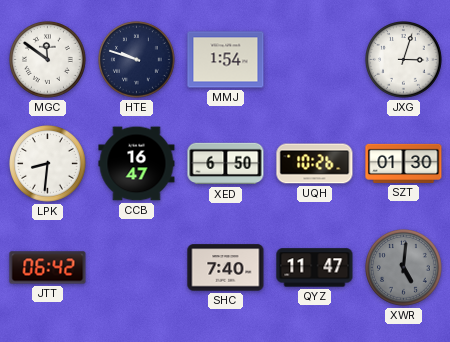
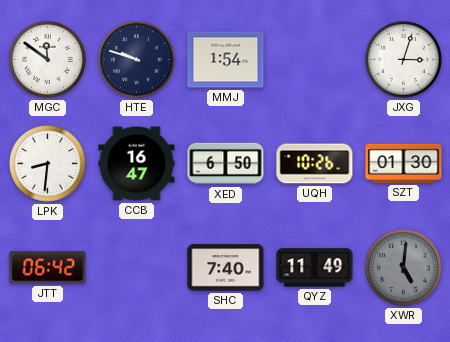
QYZ: 11:47 -> 11:49 (315, 268)
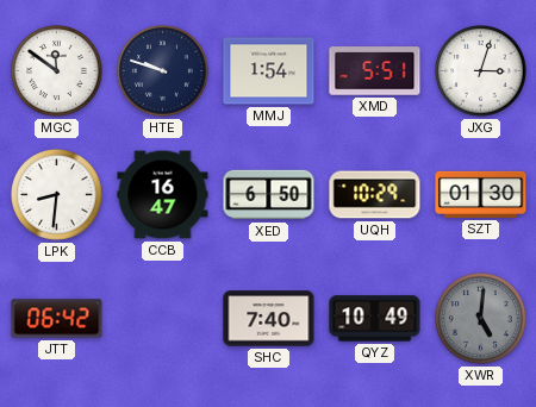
XMD: none -> 5:51 (375, 71)
UQH: 10:26 -> 10:29 (375, 195)
QYZ: 11:49 -> 10:49 (375, 319)
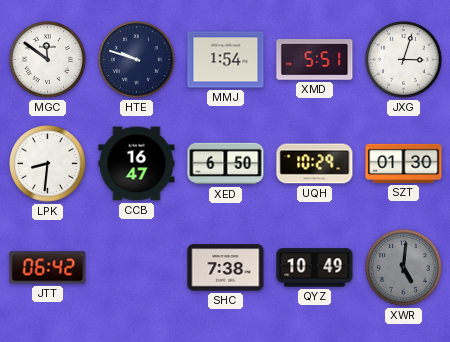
SHC: 7:40 -> 7:38 (226, 268)
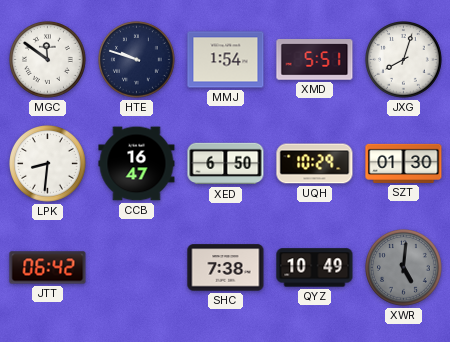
JXG: 3:03 -> 8:03 (404, 60)
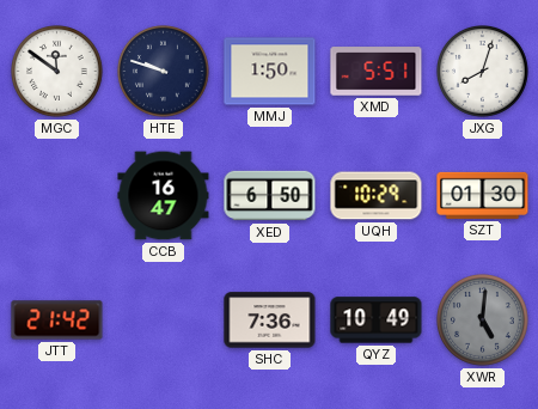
MMJ: 1:54 -> 1:50 (270, 72)
LPK: 8:31 -> none (48, 164)
JTT: 06:42 -> 21:42 (57, 321)
SHC: 7:38 -> 7:36 (270, 321)
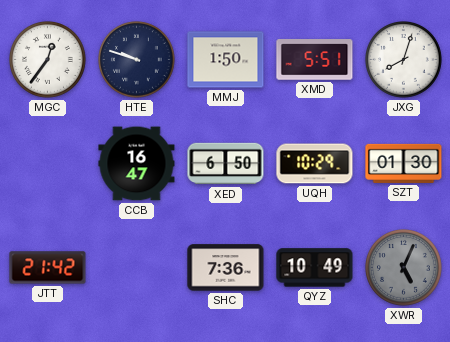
MGC: 11:51 -> 12:36 (48, 60)
XWR: 5:01 -> 5:04 (404, 268)
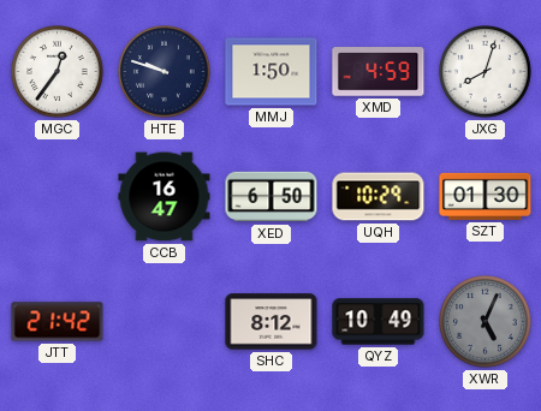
XMD: 5:51 -> 4:59 (379, 72)
SHC: 7:36 -> 8:12 (272, 322)
